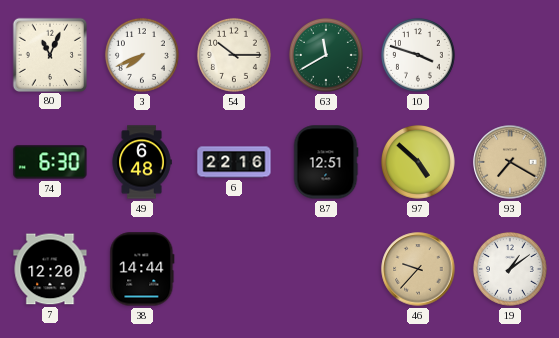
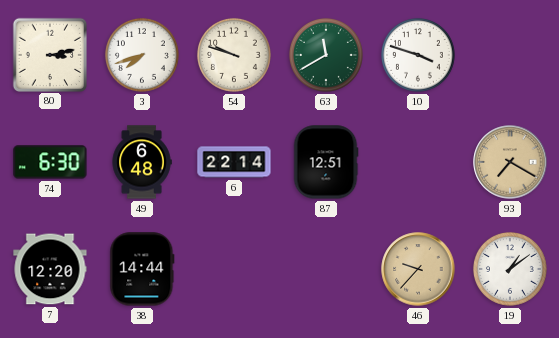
80: 11:04 -> 3:13 (49, 54)
3: 7:41 -> 7:42 (142, 55)
54: 10:15 -> 9:48 (234, 55)
6: 22:16 -> 22:14 (234, 162)
97: 4:52 -> none (418, 162)
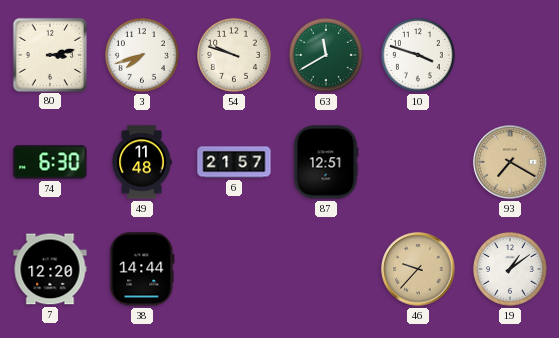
49: 6:48 -> 11:48 (142, 162)
6: 22:14 -> 21:57 (234, 162)
